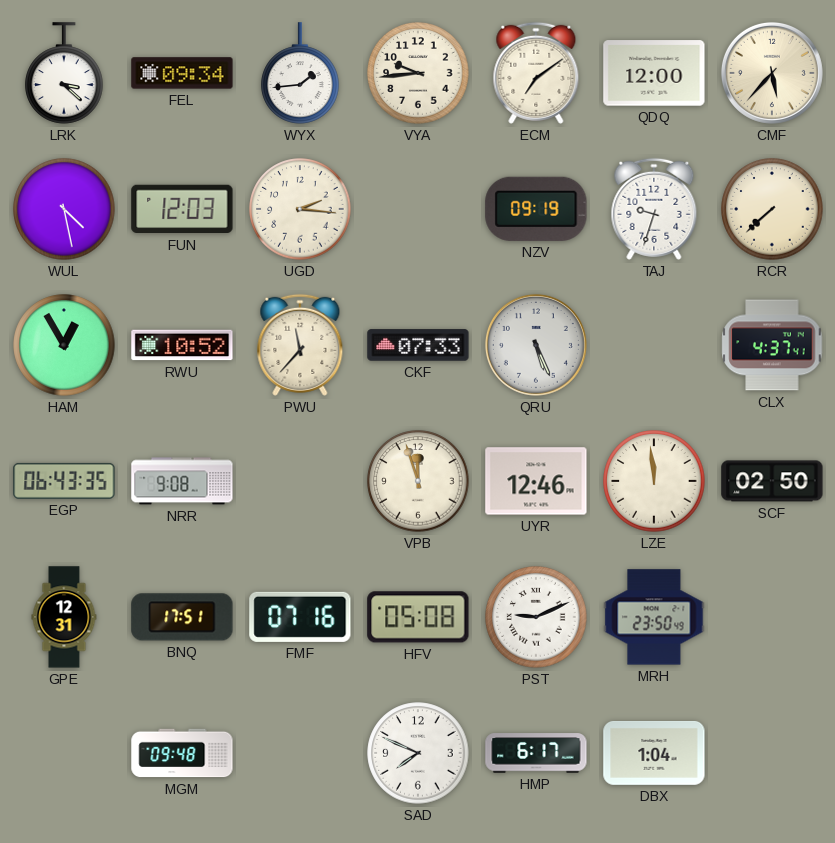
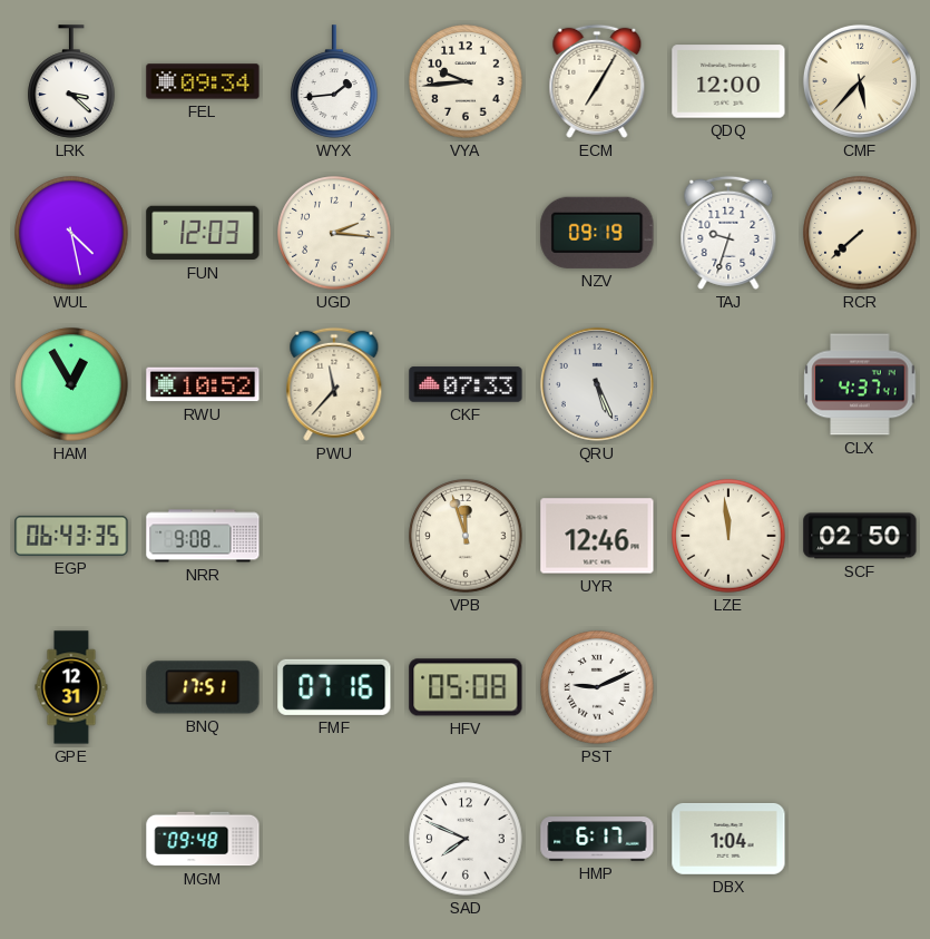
ECM: 7:09 -> 7:05 (597, 81)
MRH: 23:50 -> none (654, 617)
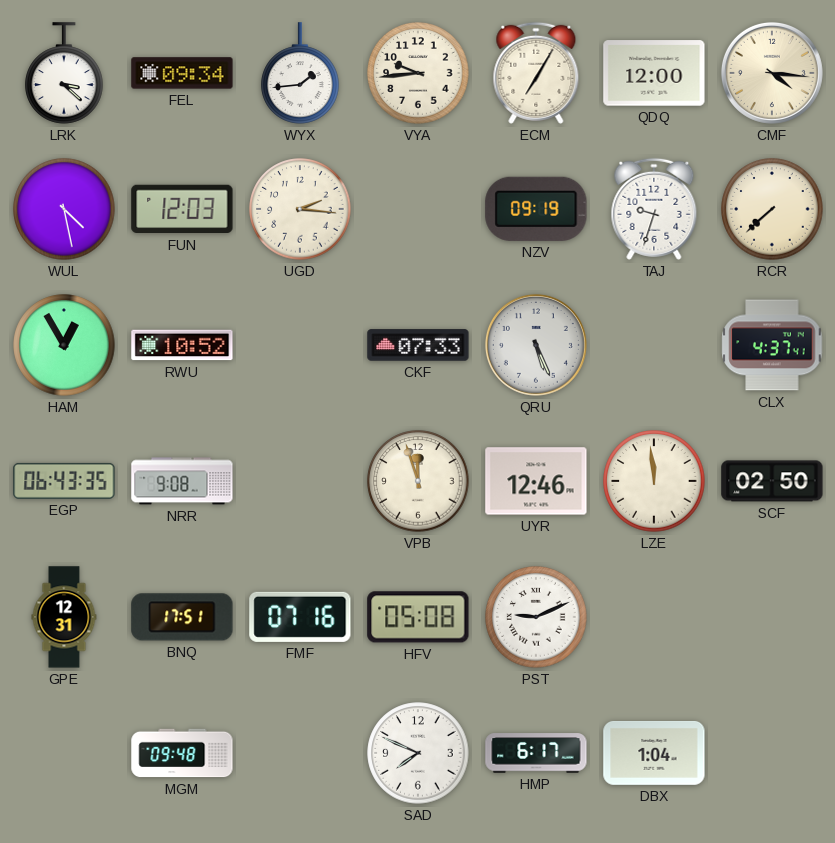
CMF: 5:37 -> 4:16 (772, 73)
PWU: 11:37 -> none (334, 384)
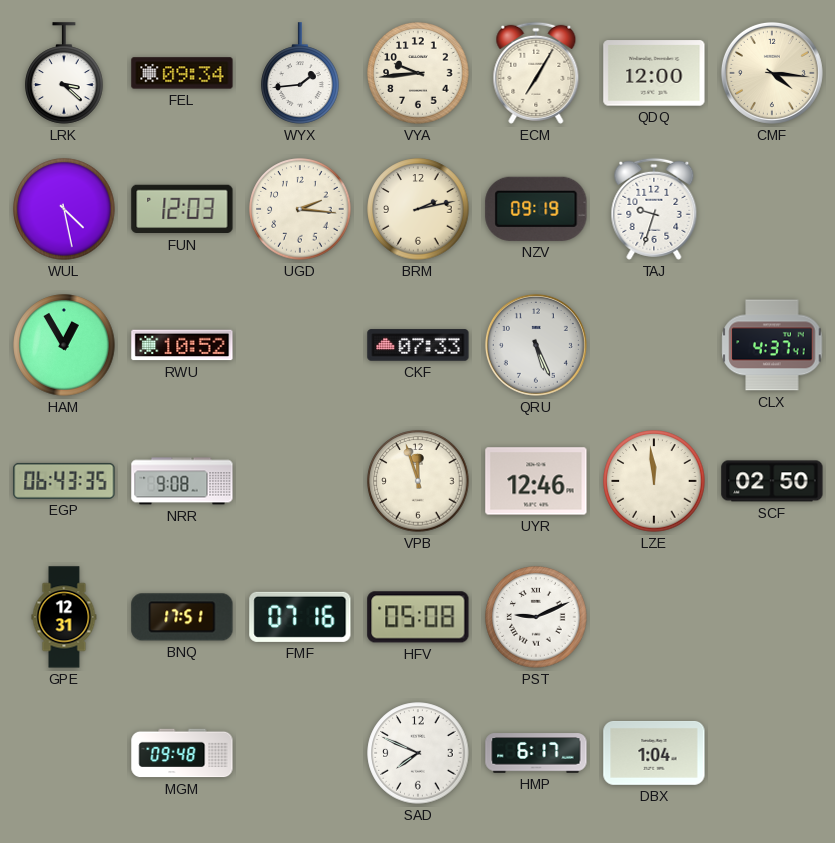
BRM: none -> 2:13 (418, 209)
RCR: 7:38 -> none (772, 209)
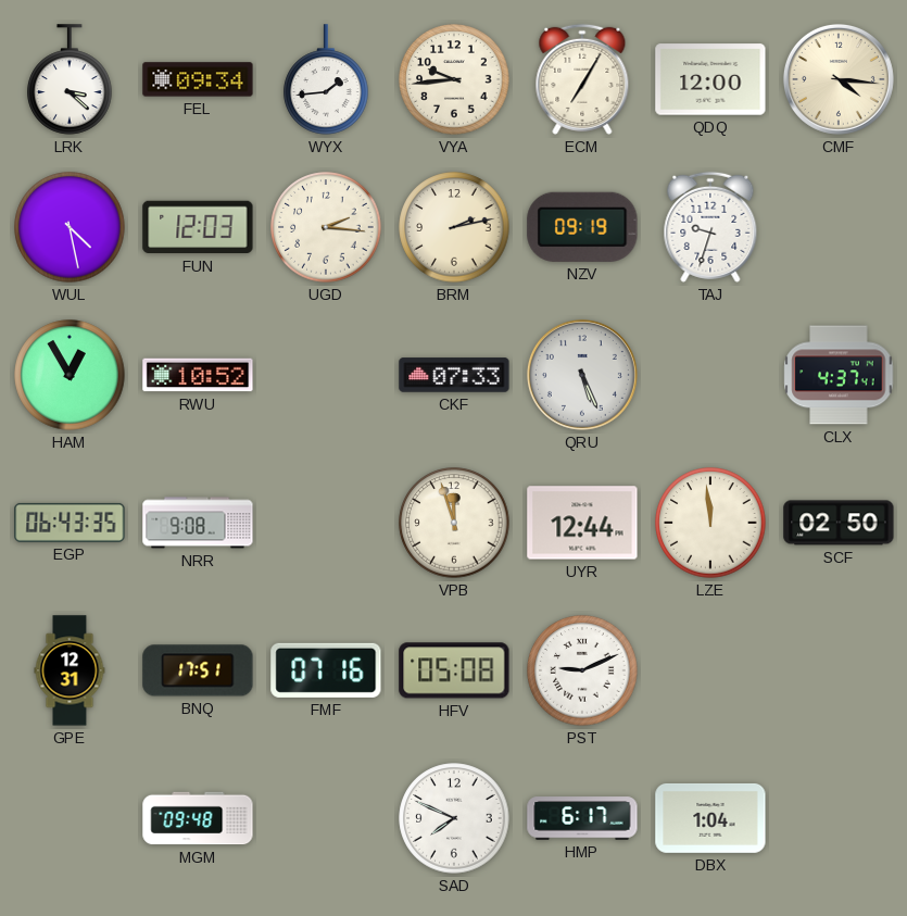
UYR: 12:46 -> 12:44 (582, 523)
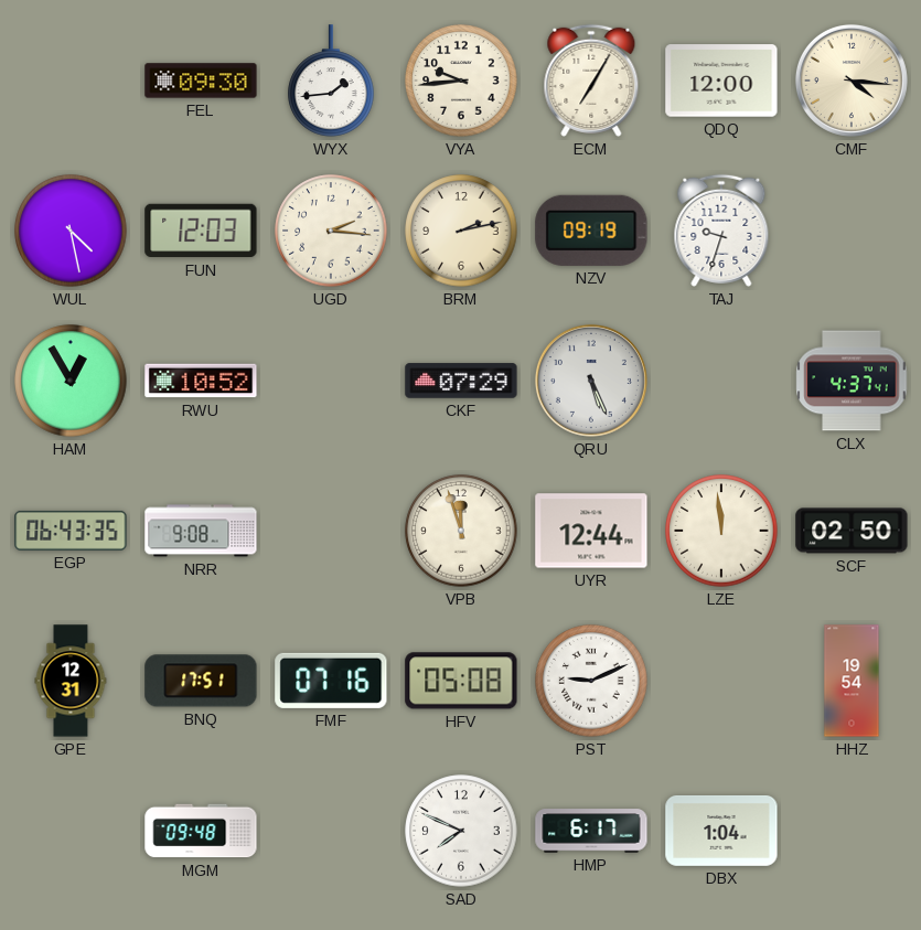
LRK: 3:22 -> none (70, 79)
FEL: 09:34 -> 09:30 (201, 81)
CKF: 07:33 -> 07:29 (461, 381)
HHZ: none -> 19:54 (852, 681)
